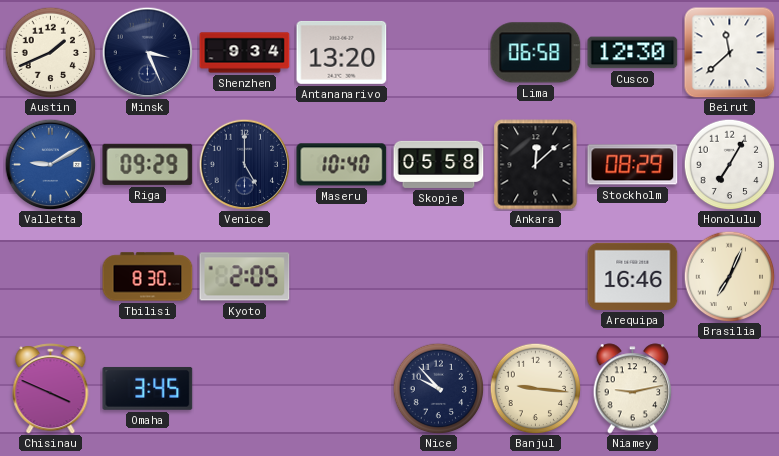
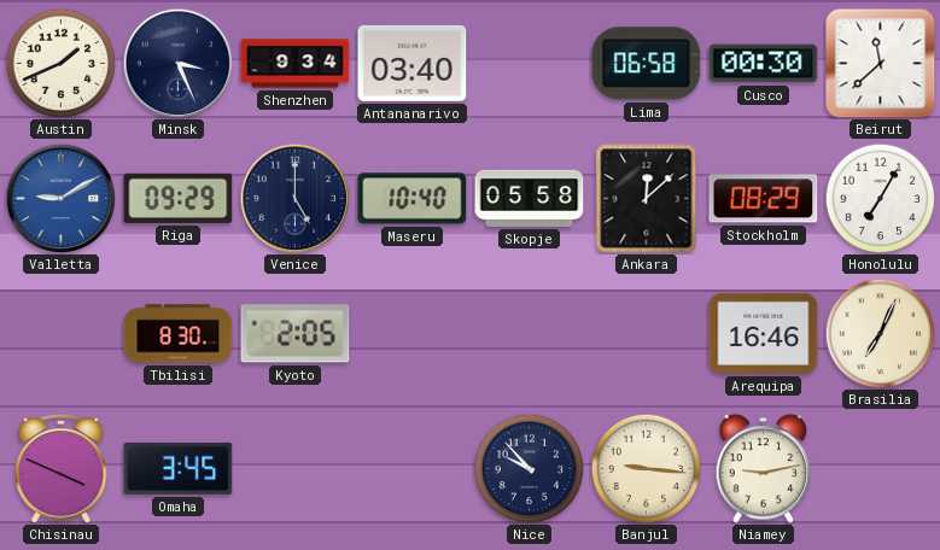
Antananarivo: 13:20 -> 03:40 (413, 63)
Cusco: 12:30 -> 00:30 (764, 64)
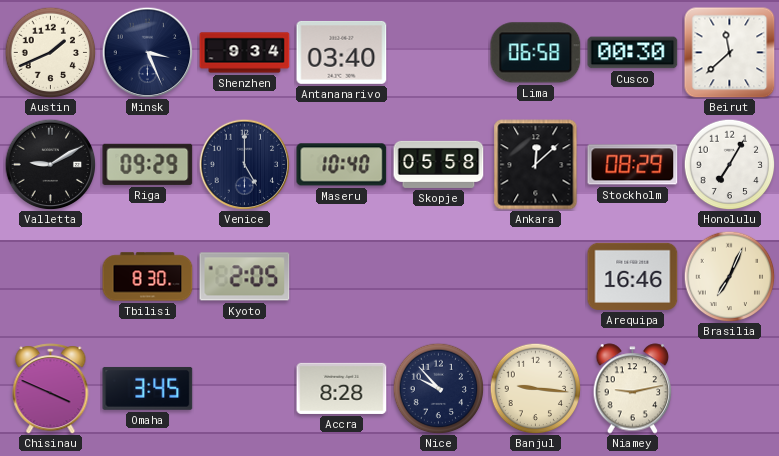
Valletta dial: blue -> black (50, 164)
Accra: none -> 8:28 (342, 388)
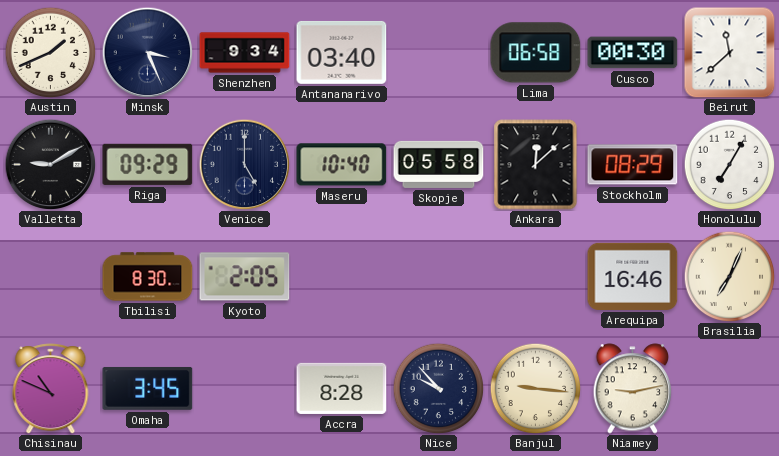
Chisinau: 3:49 -> 10:49 (51, 389)
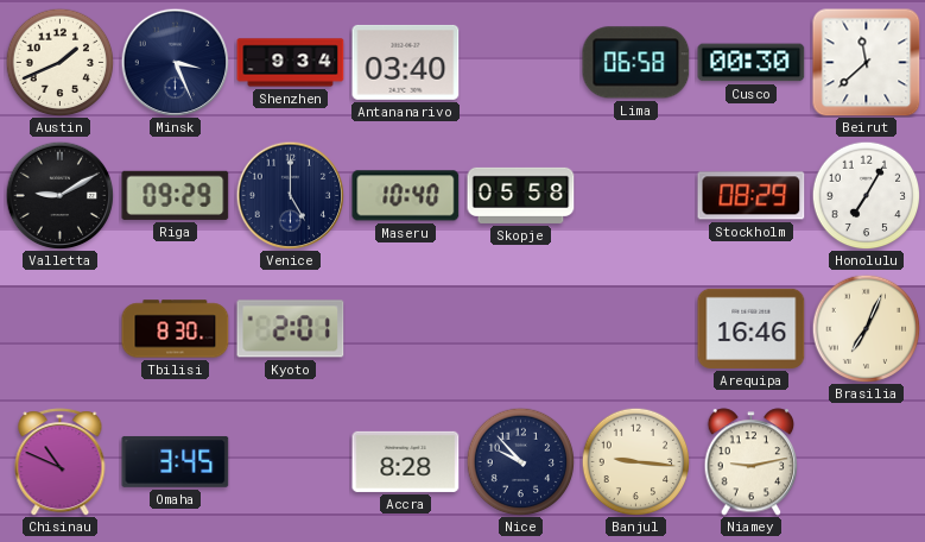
Ankara: 12:08 -> none (536, 165)
Kyoto: 2:05 -> 2:01 (291, 329)
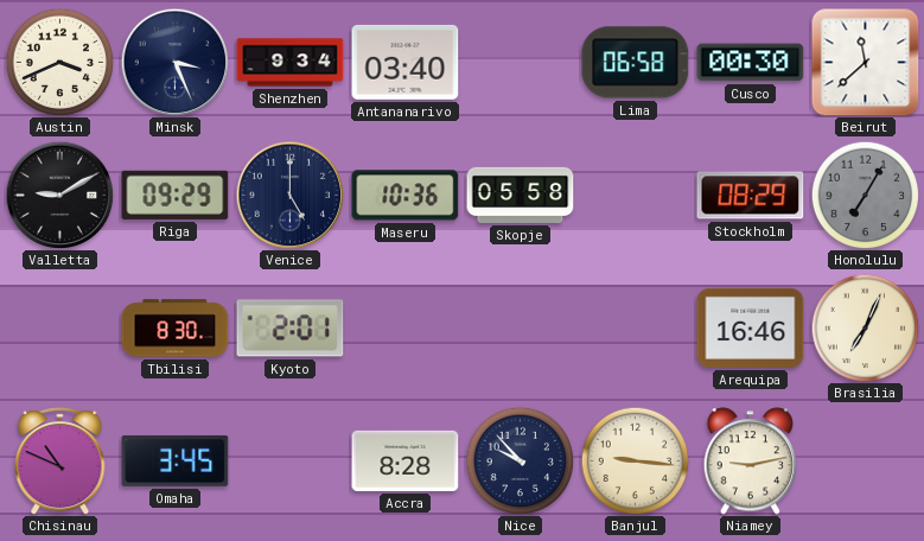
Austin: 1:41 -> 3:41 (59, 62)
Maseru: 10:40 -> 10:36 (406, 196)
Honolulu dial: white -> grey (865, 195)
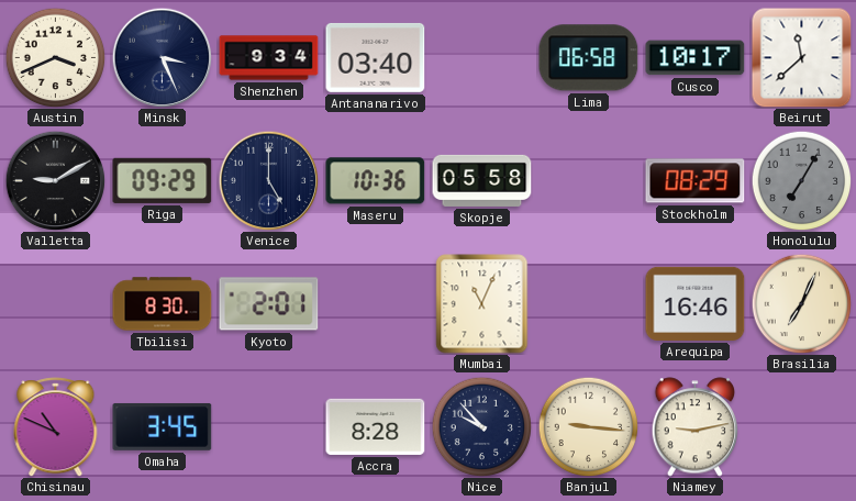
Cusco: 00:30 -> 10:17 (696, 58)
Mumbai: none -> 11:04 (482, 304)
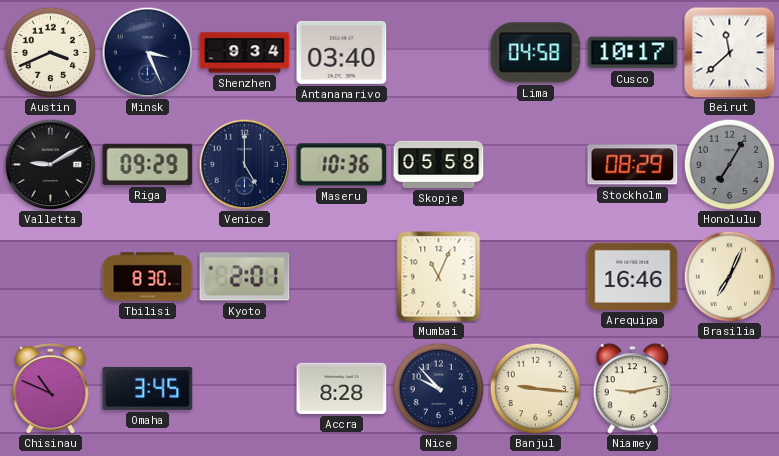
Lima: 06:58 -> 04:58 (536, 53)
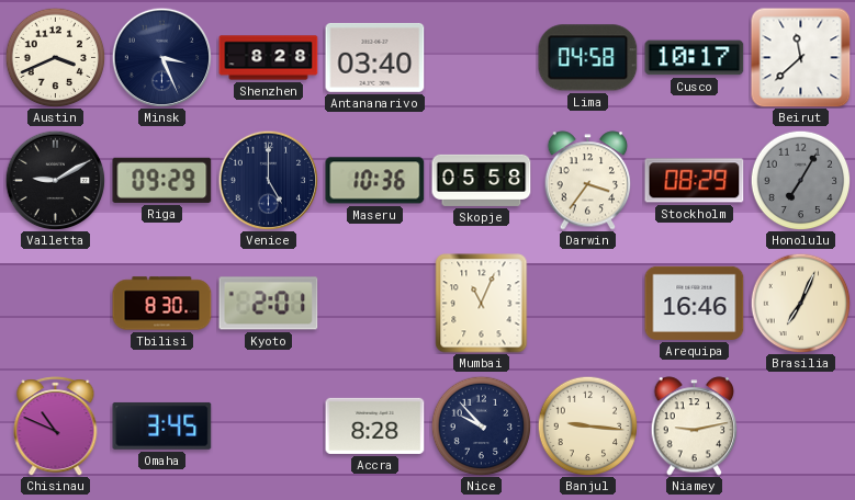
Shenzhen: 9:34 -> 8:28 (269, 58)
Darwin: none -> 3:36 (588, 181)
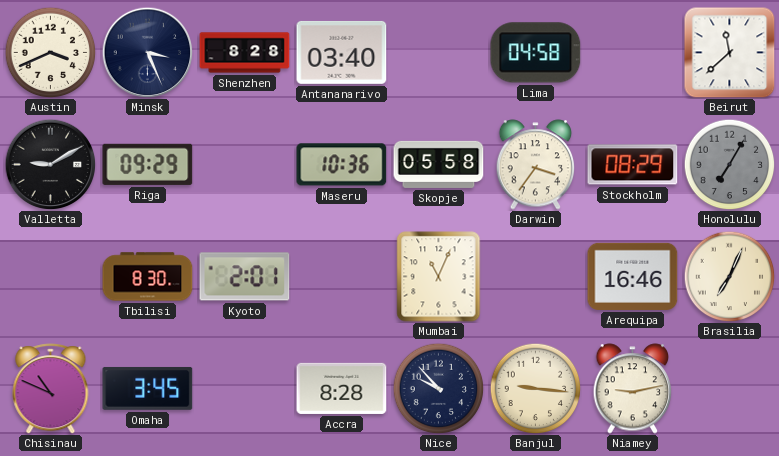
Cusco: 10:17 -> none (695, 58)
Venice: 5:00 -> none (268, 180)
